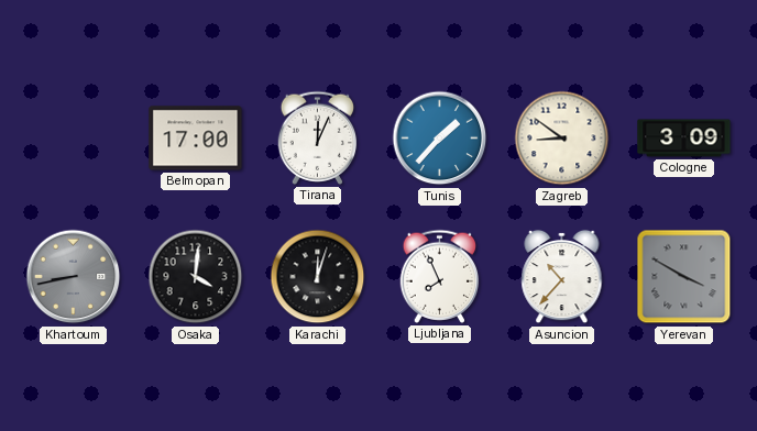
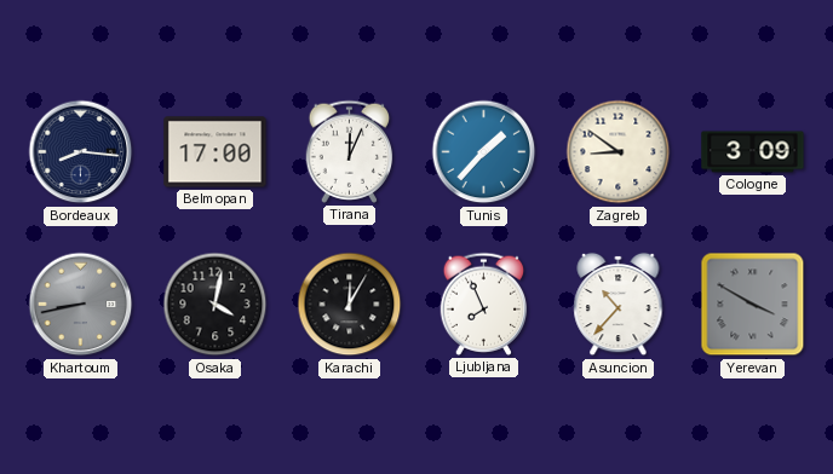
Bordeaux: none -> 8:16 (81, 152)
Osaka: 4:01 -> 4:02 (216, 305)
Karachi: 12:03 -> 12:05 (350, 305)
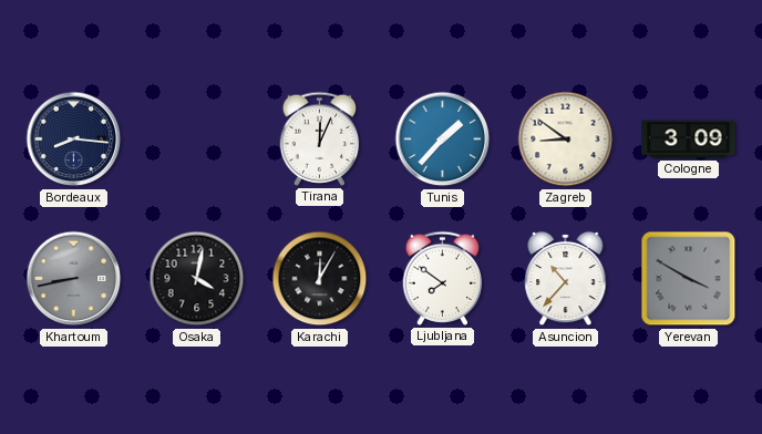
Belmopan: 17:00 -> none (216, 152)
Ljubljana: 7:56 -> 7:51 (443, 278)
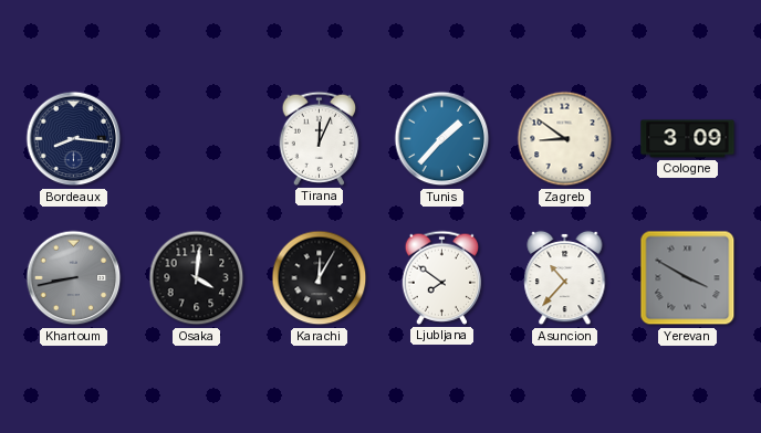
Osaka: 4:02 -> 4:01 (197, 278)
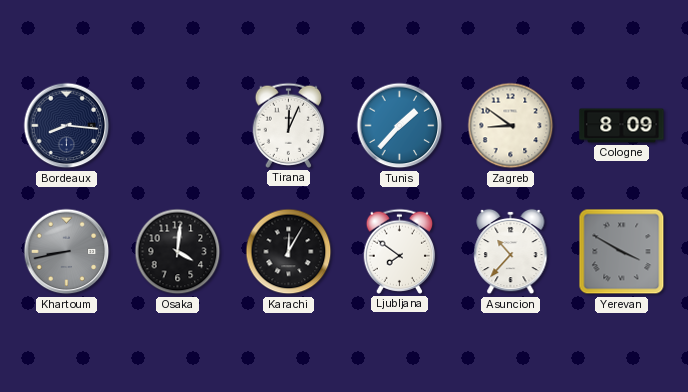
Cologne: 3:09 -> 8:09 (622, 126)
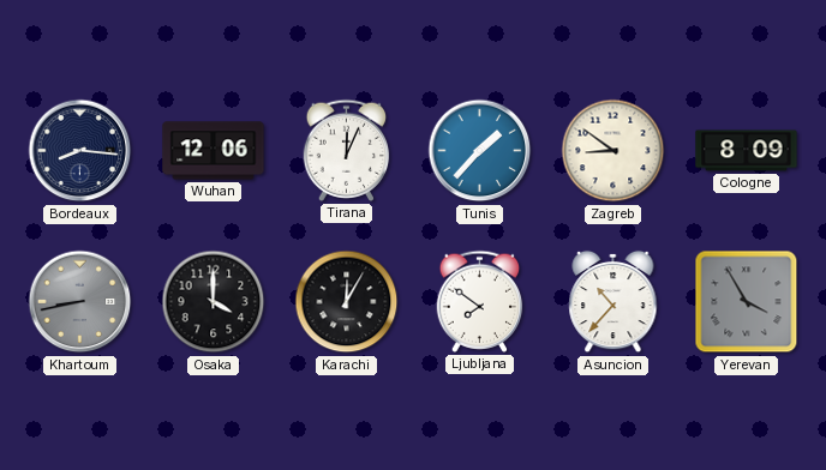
Wuhan: none -> 12:06 (214, 151)
Osaka: 4:01 -> 4:00 (214, 302)
Yerevan: 3:50 -> 3:55 (747, 302)
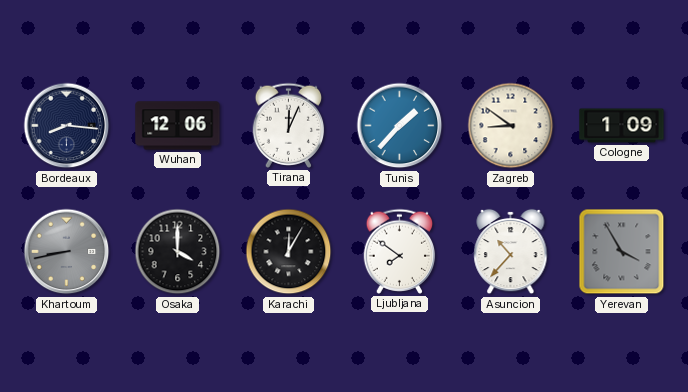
Cologne: 8:09 -> 1:09 (622, 126)
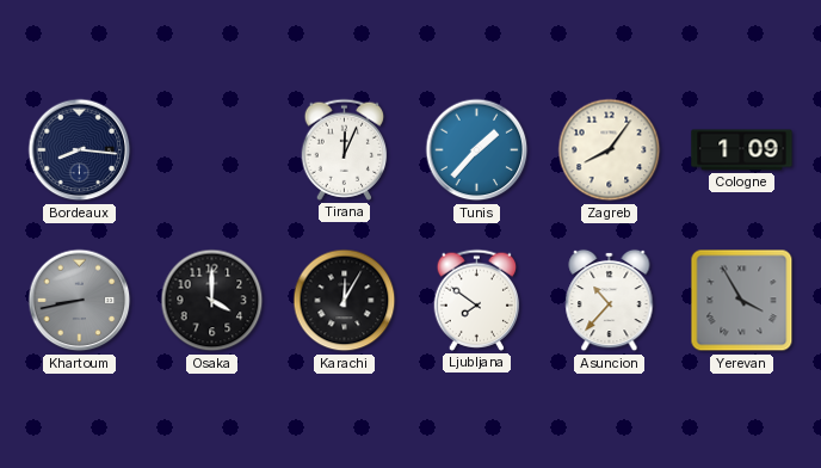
Wuhan: 12:06 -> none (178, 126)
Zagreb: 8:51 -> 8:06 (610, 150)
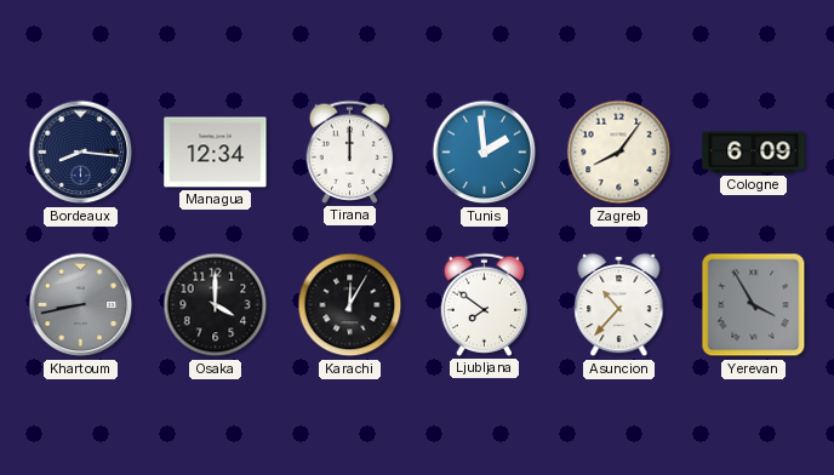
Managua: none -> 12:34 (216, 153)
Tirana: 12:04 -> 12:00 (350, 151)
Tunis: 1:37 -> 1:59 (485, 153)
Cologne: 1:09 -> 6:09 (754, 153)
